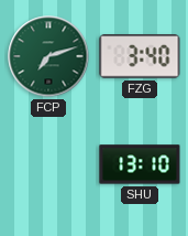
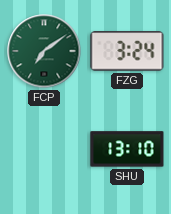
FCP: 7:12 -> 7:09 (44, 51)
FZG: 3:40 -> 3:24 (127, 51)
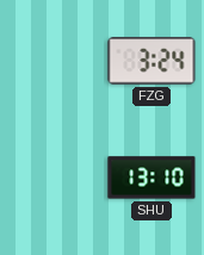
FCP: 7:09 -> none (44, 51)
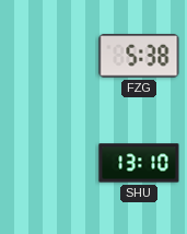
FZG: 3:24 -> 5:38 (139, 56)
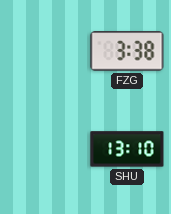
FZG: 5:38 -> 3:38 (127, 51)
